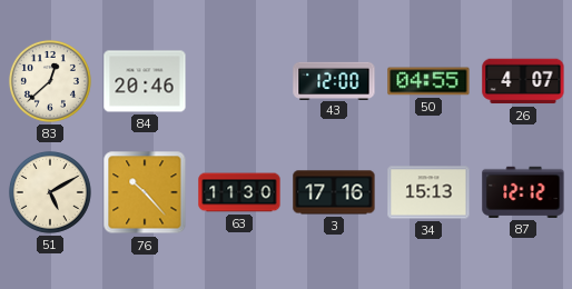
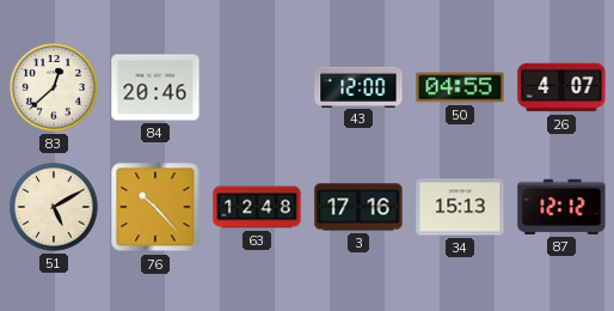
63: 11:30 -> 12:48 (257, 207)
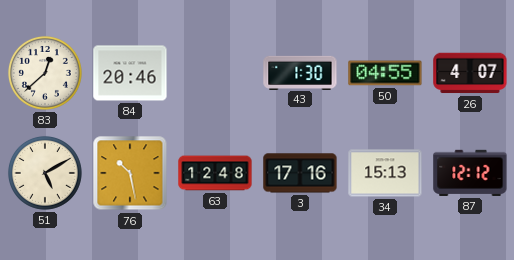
43: 12:00 -> 1:30 (300, 72)
76: 10:23 -> 10:28 (130, 173)
